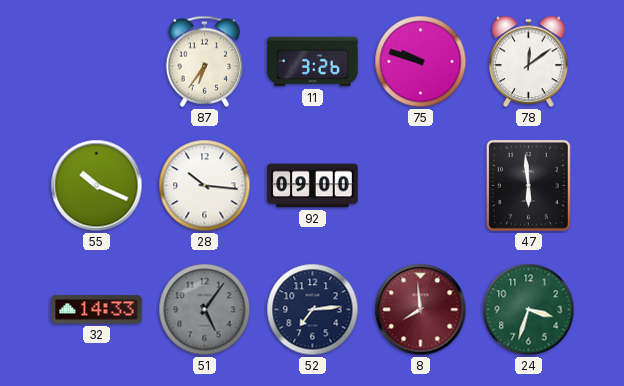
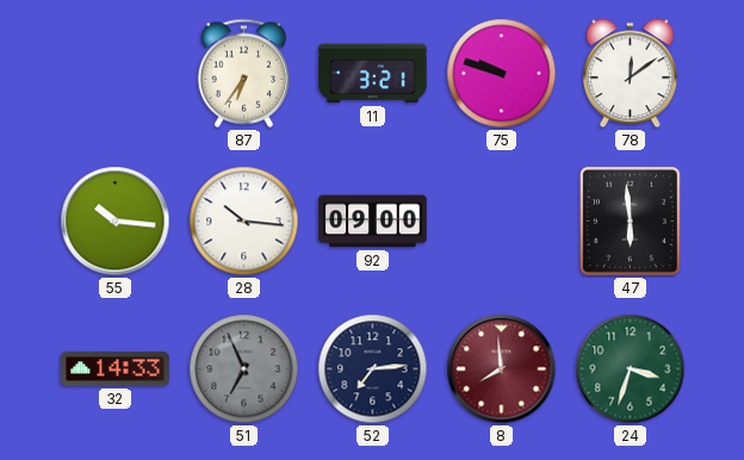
11: 3:26 -> 3:21 (373, 74)
55: 10:19 -> 10:16 (116, 222)
51: 5:06 -> 6:56 (244, 369)
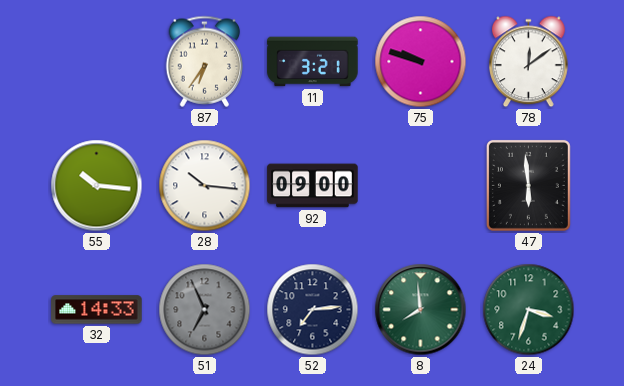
8 dial: burgundy -> green (421, 310)
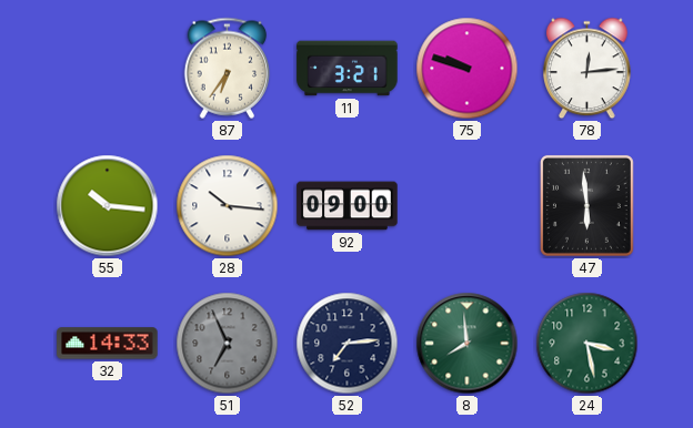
78: 12:09 -> 12:14 (587, 69)
24: 3:33 -> 3:28 (587, 344)
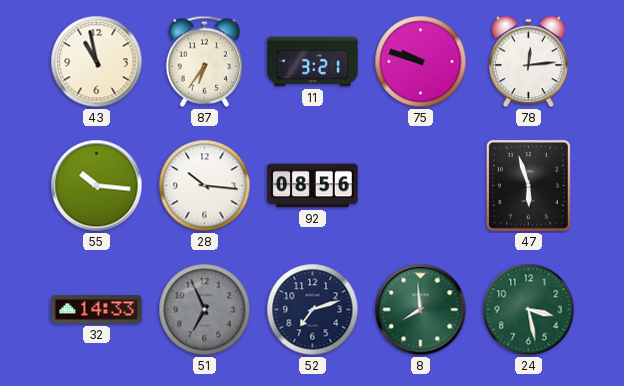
43: none -> 10:58 (97, 62)
92: 09:00 -> 08:56 (313, 186)
47: 5:59 -> 5:57 (528, 185)
52: 7:14 -> 7:12 (313, 310)
